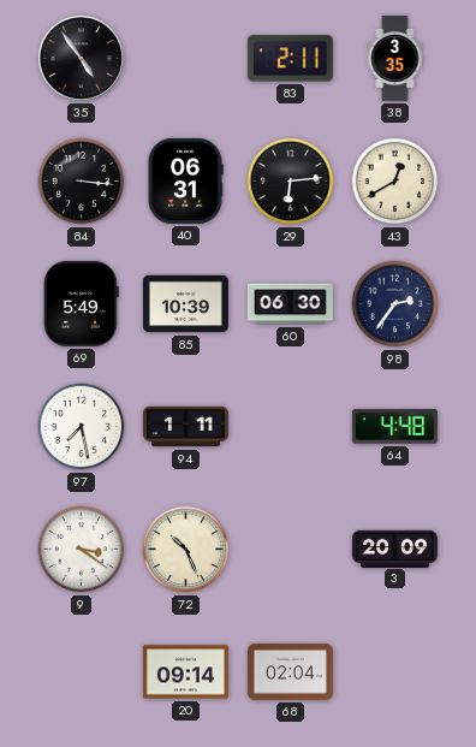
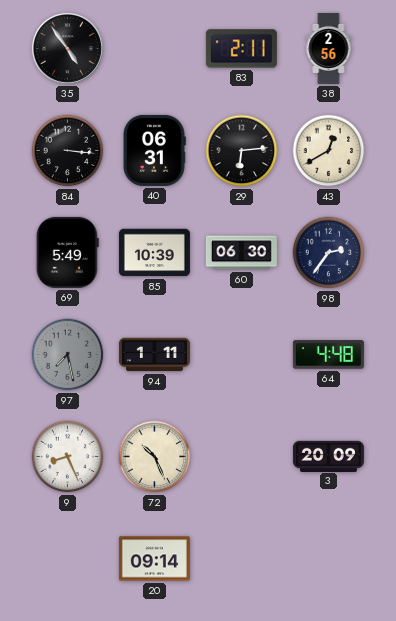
38: 3:35 -> 2:56 (329, 48)
97 dial: white -> grey (68, 355)
9: 3:21 -> 8:26 (68, 457)
68: 02:04 -> none (290, 671)
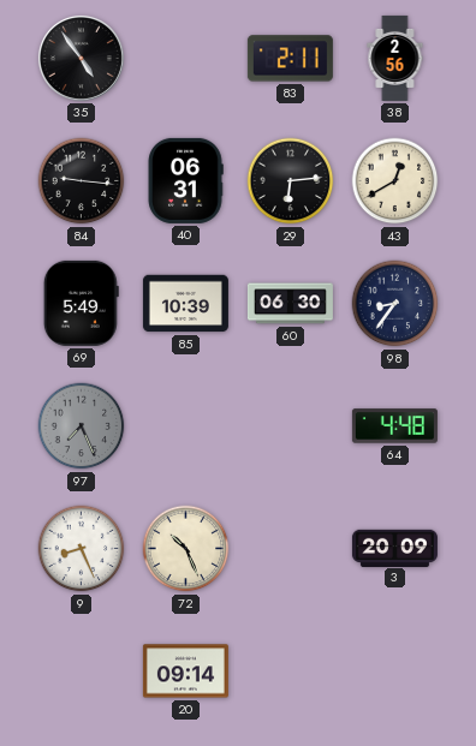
84: 3:16 -> 9:16 (82, 181)
98: 2:36 -> 8:36 (395, 304)
97: 7:28 -> 7:26 (82, 426)
94: 1:11 -> none (154, 355)
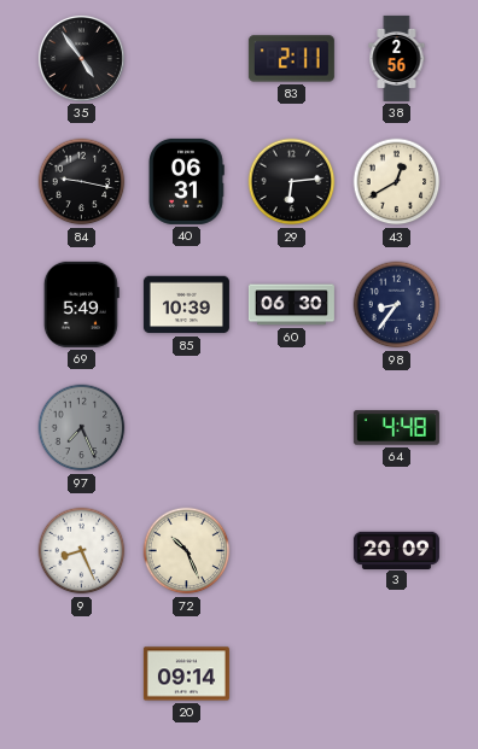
84: 9:16 -> 9:17 (82, 182)
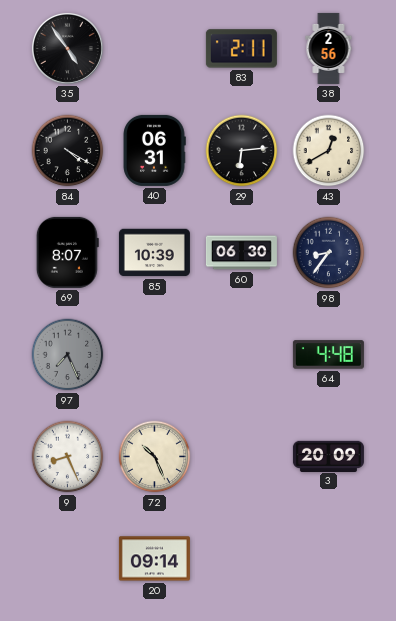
84: 9:17 -> 4:20 (68, 151)
69: 5:49 -> 8:07 (67, 252)
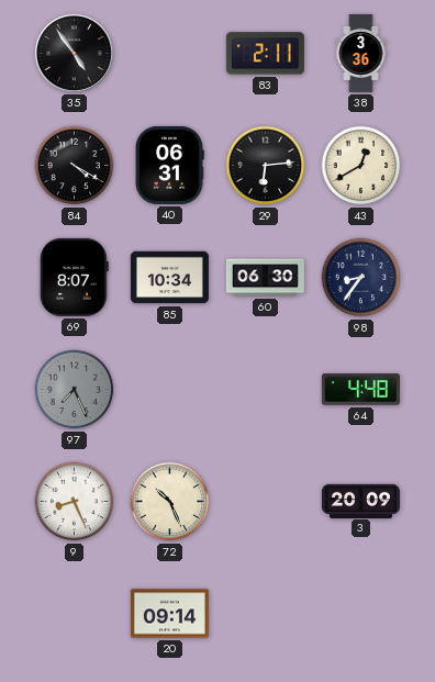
38: 2:56 -> 3:36 (361, 53)
85: 10:39 -> 10:34 (169, 278)
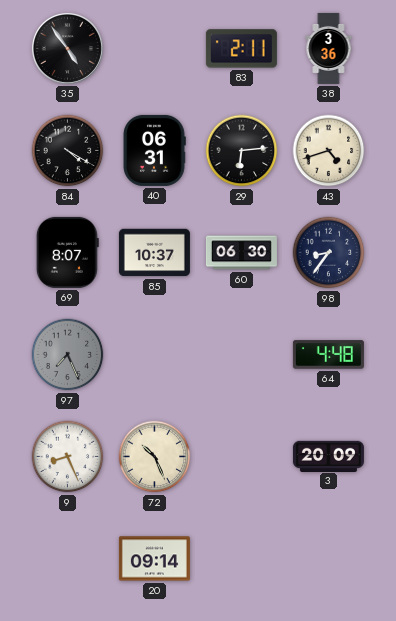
43: 12:40 -> 4:42 (329, 151)
85: 10:34 -> 10:37 (154, 253)
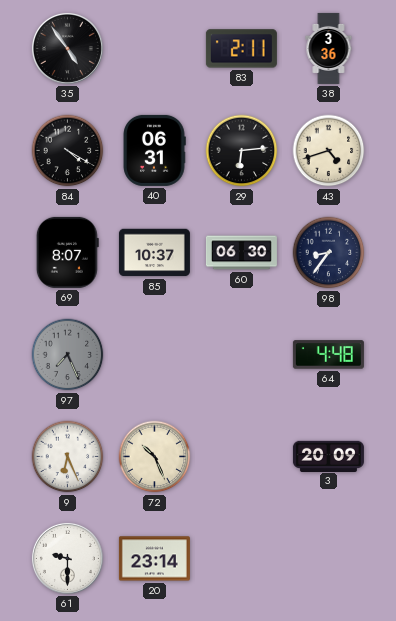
9: 8:26 -> 6:26 (68, 457)
61: none -> 9:30 (67, 558)
20: 09:14 -> 23:14 (154, 559)
